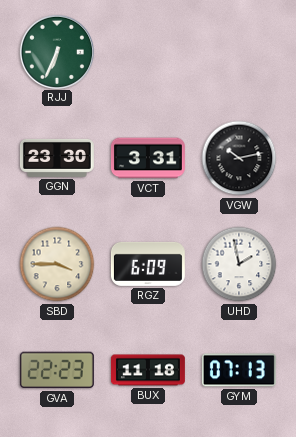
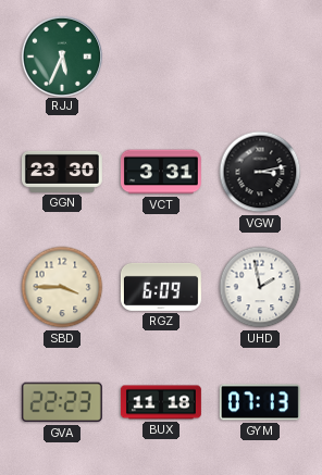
RJJ: 6:34 -> 5:34 (61, 55)
VGW: 10:13 -> 3:13 (260, 172)
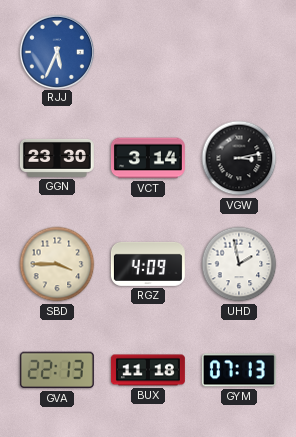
RJJ dial: green -> blue (56, 51)
VCT: 3:31 -> 3:14 (148, 158)
RGZ: 6:09 -> 4:09 (148, 264)
GVA: 22:23 -> 22:13 (57, 370)
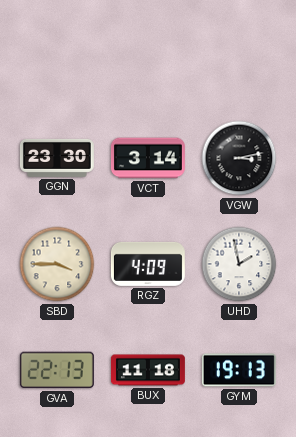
RJJ: 5:34 -> none (56, 51)
GYM: 07:13 -> 19:13 (239, 370)
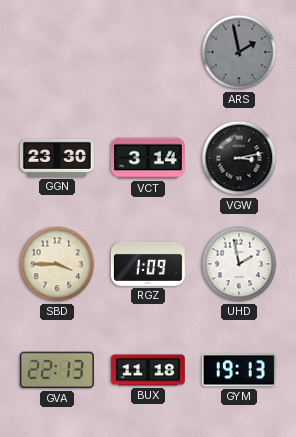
ARS: none -> 1:58 (239, 52)
RGZ: 4:09 -> 1:09 (148, 264)
